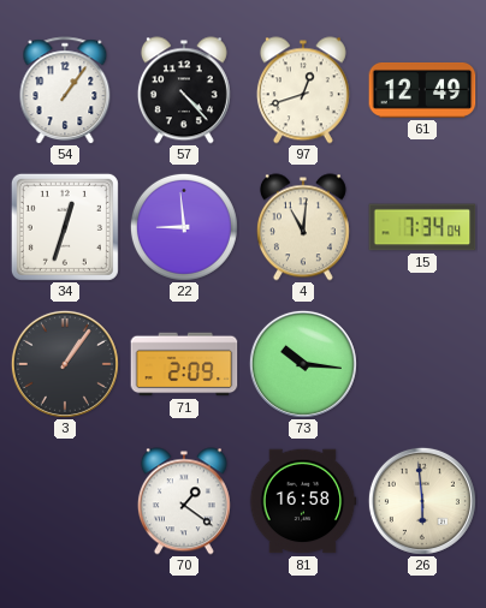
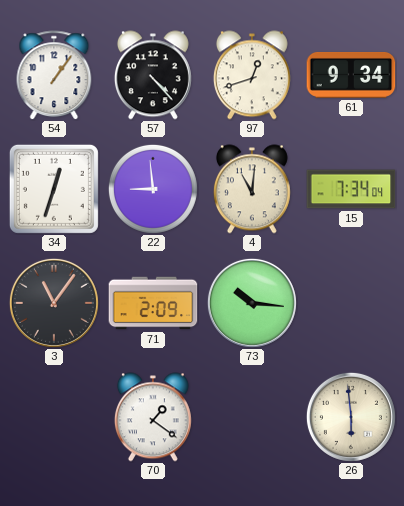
61: 12:49 -> 9:34 (351, 75)
3: 1:06 -> 11:06 (54, 303)
81: 16:58 -> none (303, 501)
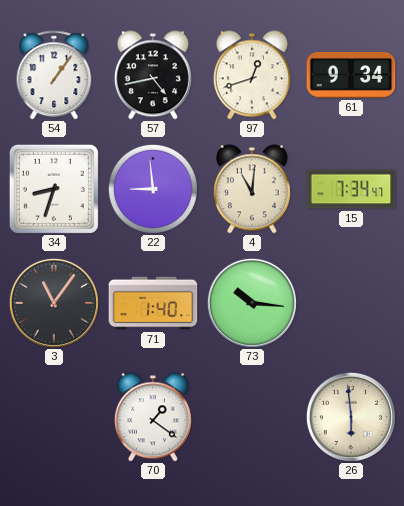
57: 4:23 -> 4:43 (153, 75)
34: 12:33 -> 8:33 (54, 189)
15: 7:34:04 -> 7:34:47 (351, 189)
71: 2:09 -> 1:40 (153, 303)
